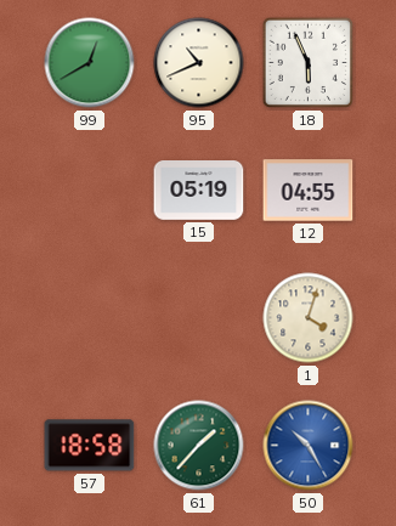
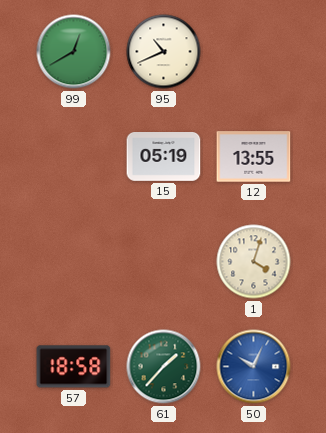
18: 5:56 -> none (307, 62)
12: 04:55 -> 13:55 (254, 157)
50: 10:25 -> 10:04 (254, 367)
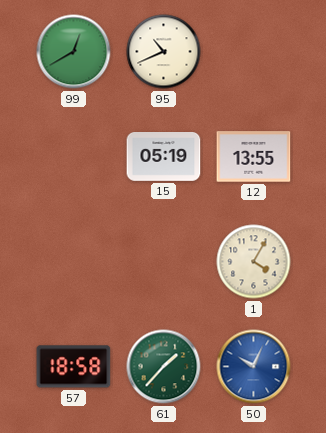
1: 4:03 -> 4:05 (254, 262)
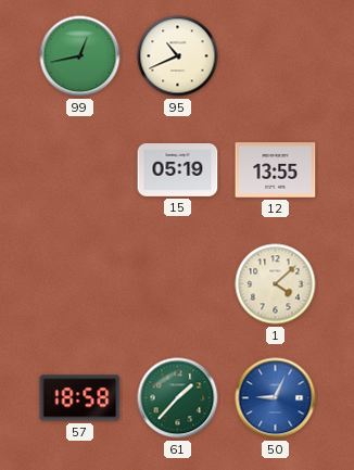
99: 12:40 -> 12:43 (80, 56)
1: 4:05 -> 4:08 (276, 284)
50: 10:04 -> 9:04 (276, 398)
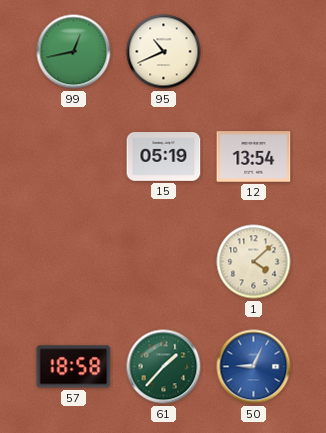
12: 13:55 -> 13:54 (254, 157)
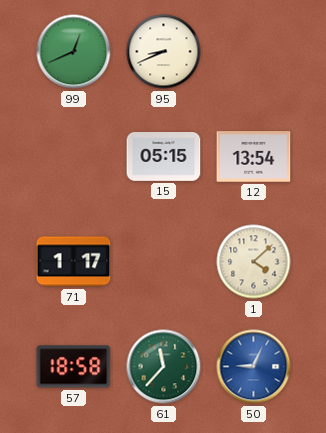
99: 12:43 -> 12:41 (74, 52)
95: 10:41 -> 8:41 (164, 52)
15: 05:19 -> 05:15 (164, 157)
71: none -> 1:17 (74, 262)
61: 1:37 -> 11:37 (164, 367)
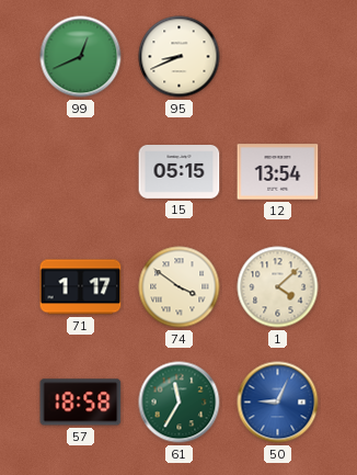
74: none -> 3:51 (180, 287)
61: 11:37 -> 11:35 (180, 403)
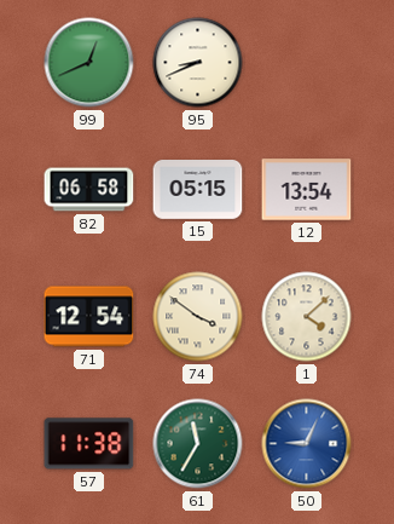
82: none -> 06:58 (89, 190)
71: 1:17 -> 12:54 (89, 317)
57: 18:58 -> 11:38 (89, 444)
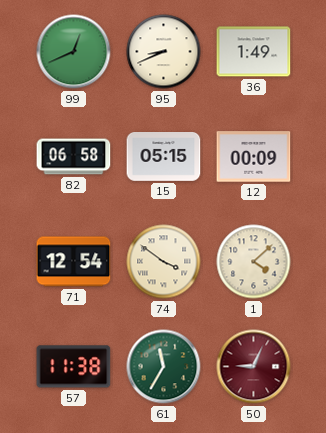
36: none -> 1:49 (254, 52)
12: 13:54 -> 00:09 (254, 157)
50 dial: blue -> burgundy (254, 367)
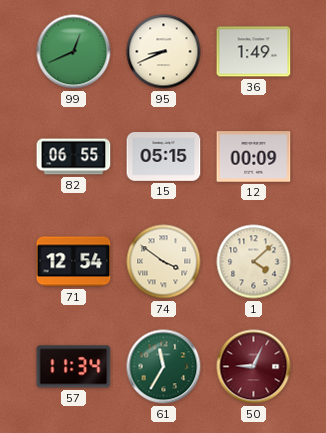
82: 06:58 -> 06:55 (74, 157)
57: 11:38 -> 11:34 (74, 367)
